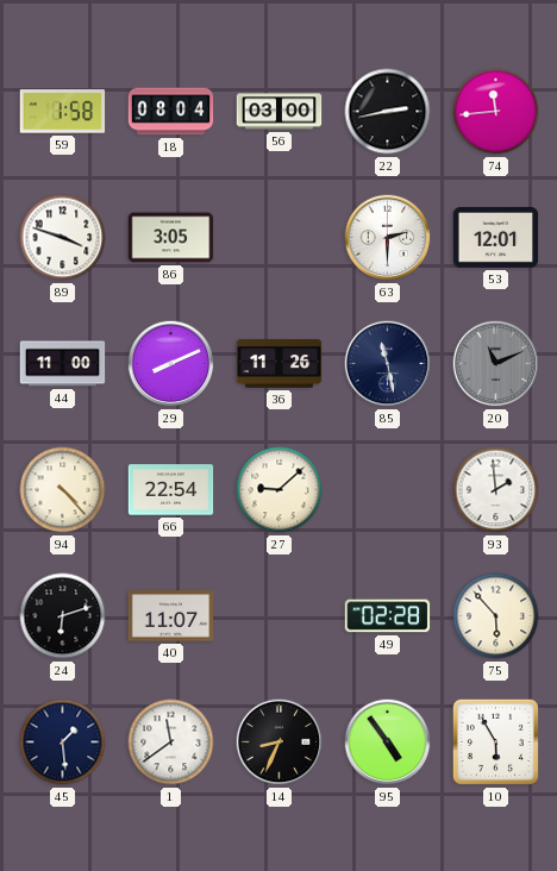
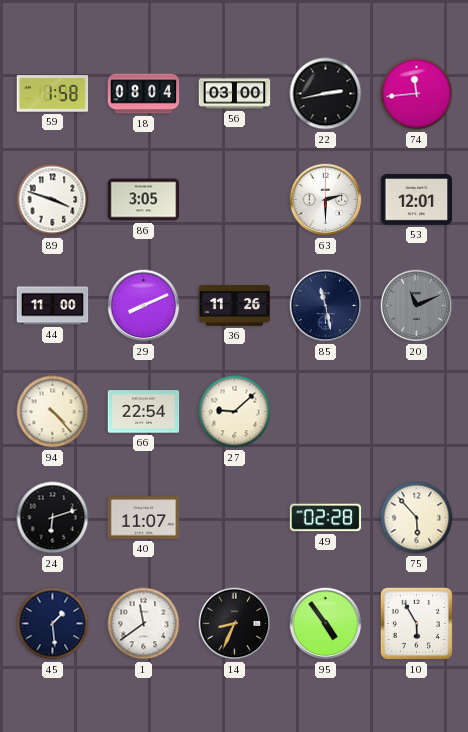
93: 1:59 -> none (496, 490)
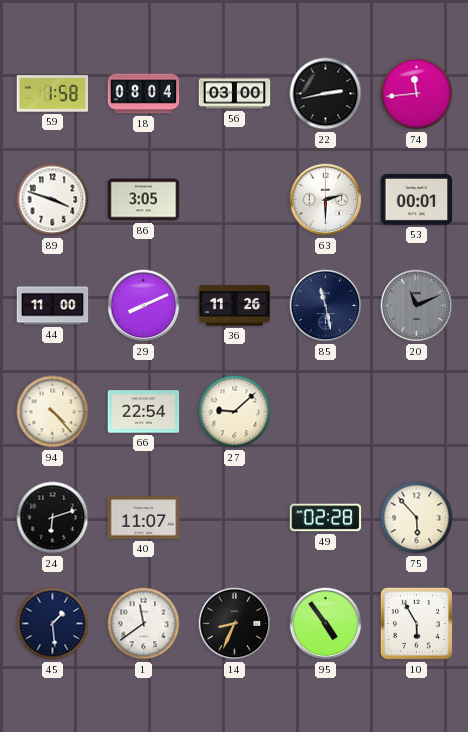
53: 12:01 -> 00:01 (417, 200)
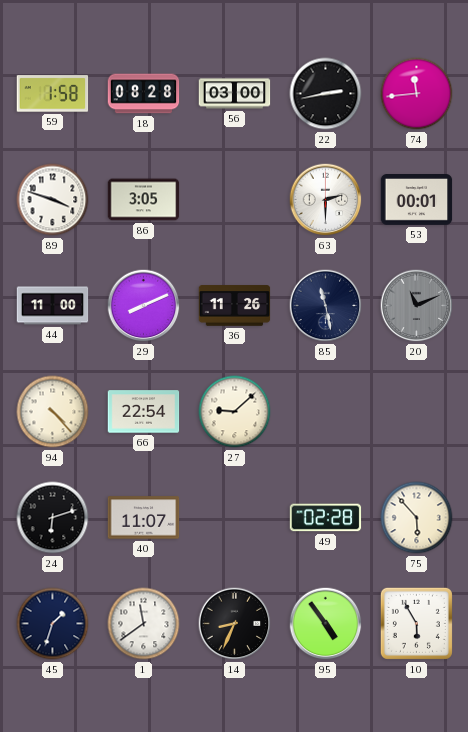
18: 08:04 -> 08:28 (144, 94)
45: 1:29 -> 1:33 (53, 624)
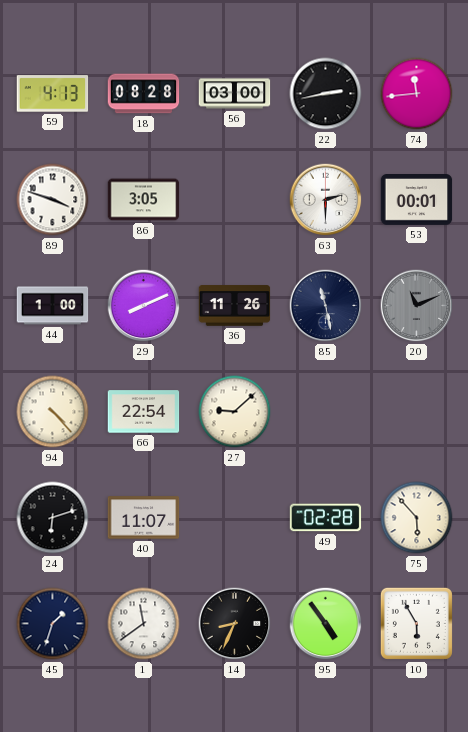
59: 1:58 -> 4:13 (53, 94)
44: 11:00 -> 1:00 (53, 306)
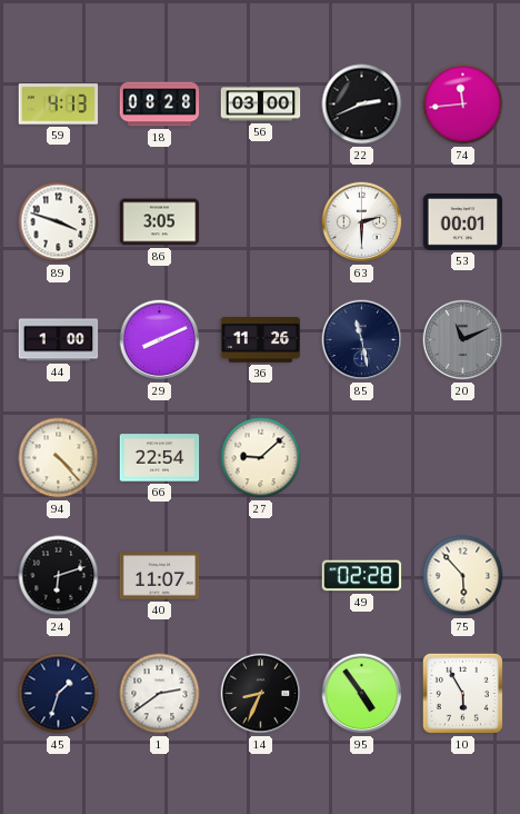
22: 2:43 -> 2:41 (362, 105)
1: 11:39 -> 2:39 (160, 694)
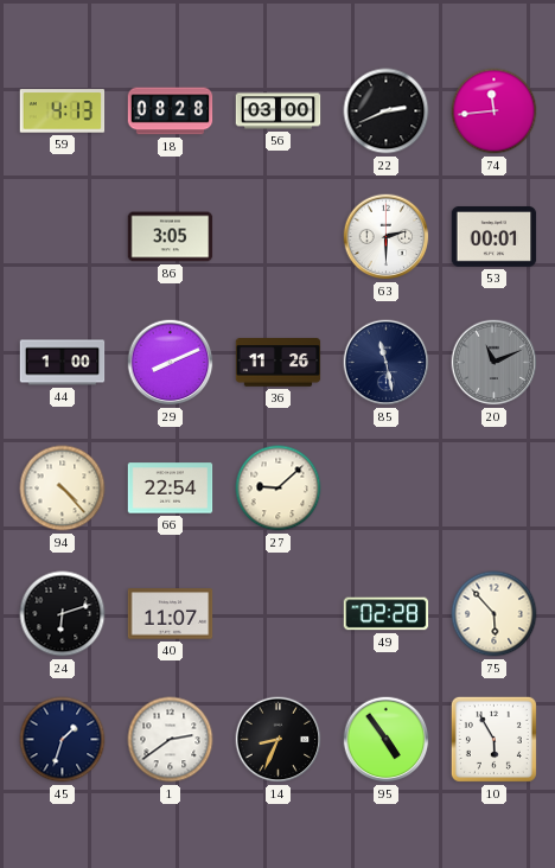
89: 3:48 -> none (59, 222)
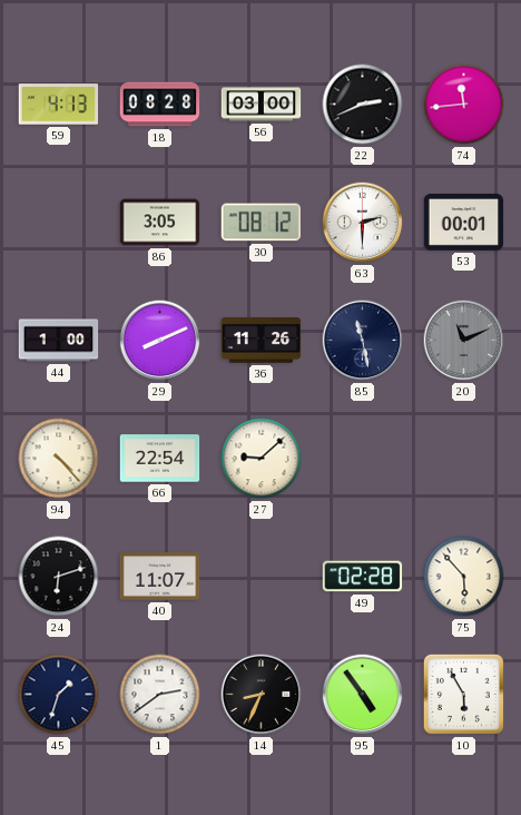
30: none -> 08:12 (260, 223)
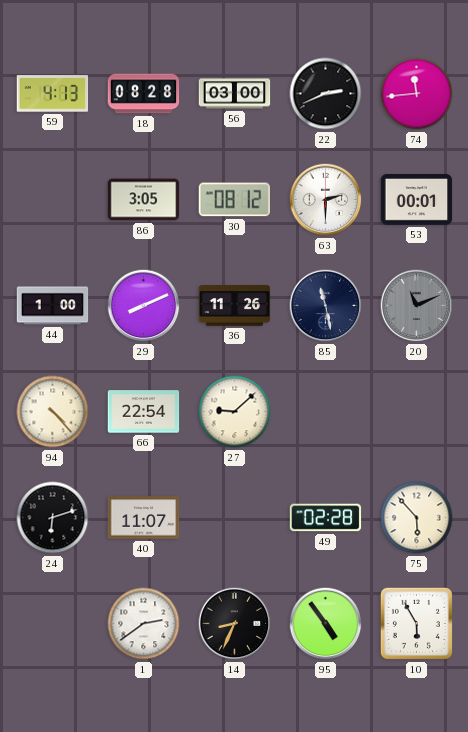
45: 1:33 -> none (59, 695)
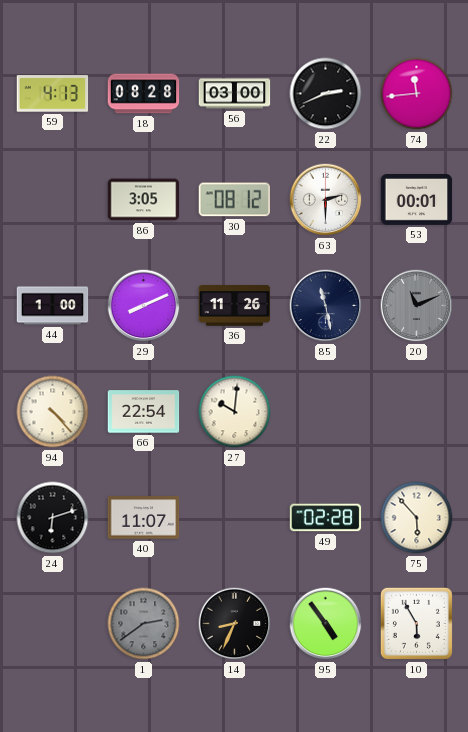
27: 9:08 -> 10:01 (235, 412)
1 dial: white -> grey (144, 624)
